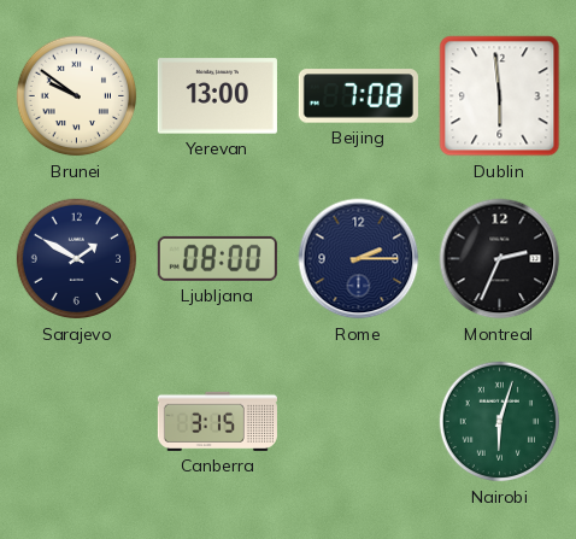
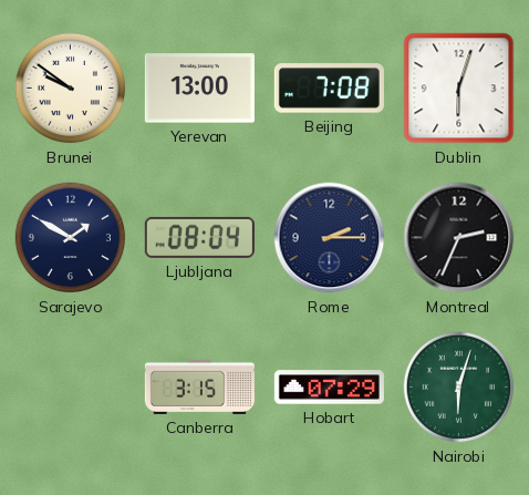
Dublin: 5:59 -> 6:03 (459, 89)
Ljubljana: 08:00 -> 08:04 (199, 237)
Hobart: none -> 07:29 (329, 388)
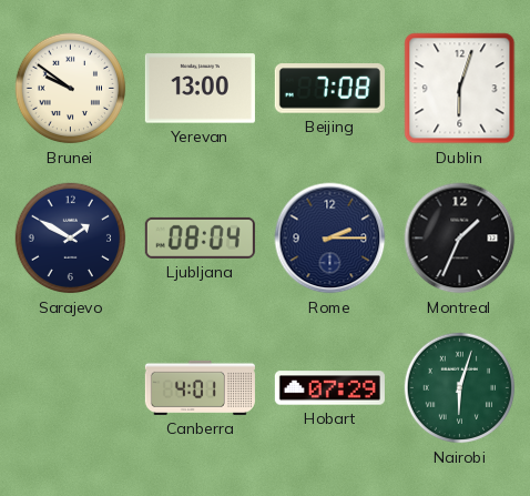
Montreal: 2:34 -> 1:34 (460, 239)
Canberra: 3:15 -> 4:01 (200, 387)
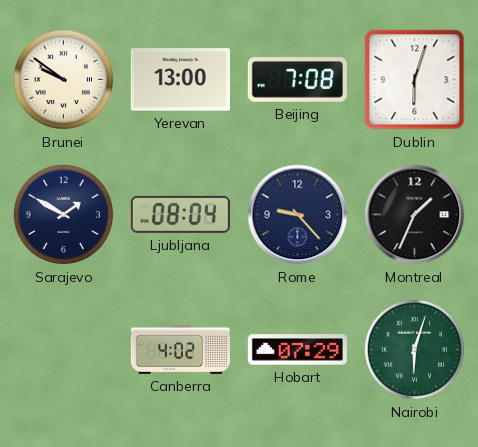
Rome: 2:15 -> 9:23 (298, 215)
Canberra: 4:01 -> 4:02 (180, 349)
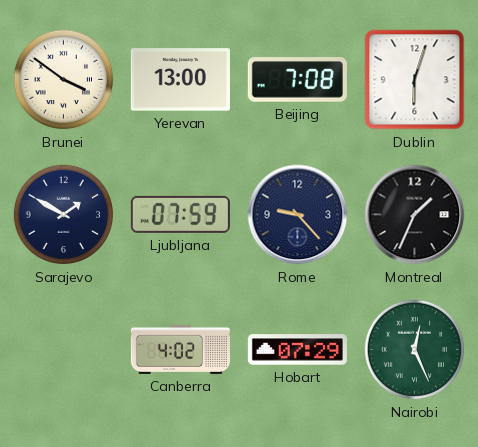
Brunei: 9:51 -> 3:51 (64, 80)
Ljubljana: 08:04 -> 07:59 (180, 214)
Nairobi: 6:03 -> 12:26 (415, 350)
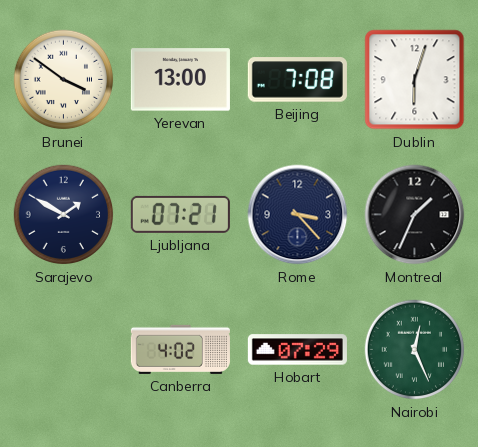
Ljubljana: 07:59 -> 07:21 (180, 214)
Rome: 9:23 -> 3:23 (298, 215)
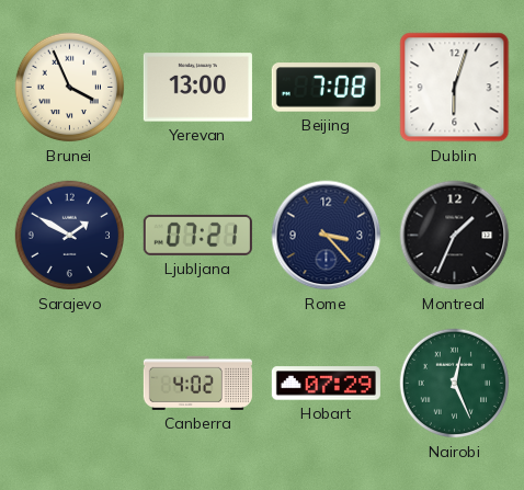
Brunei: 3:51 -> 3:56 (70, 88)
